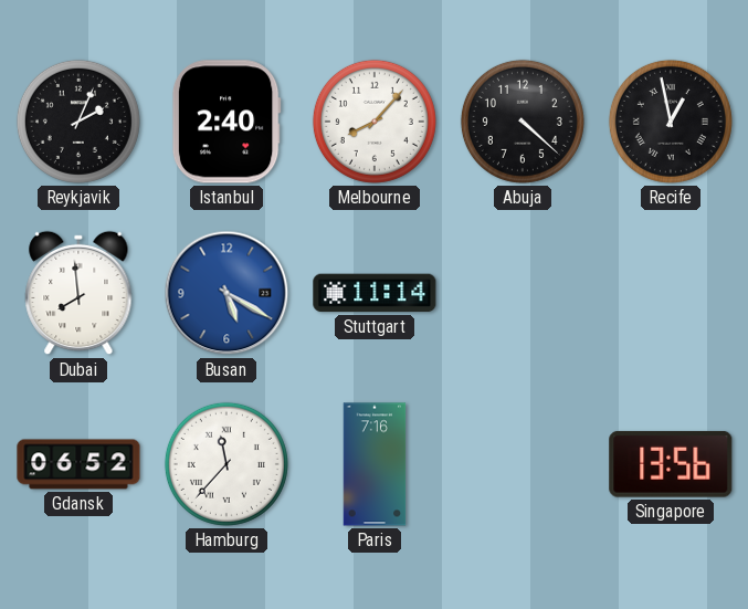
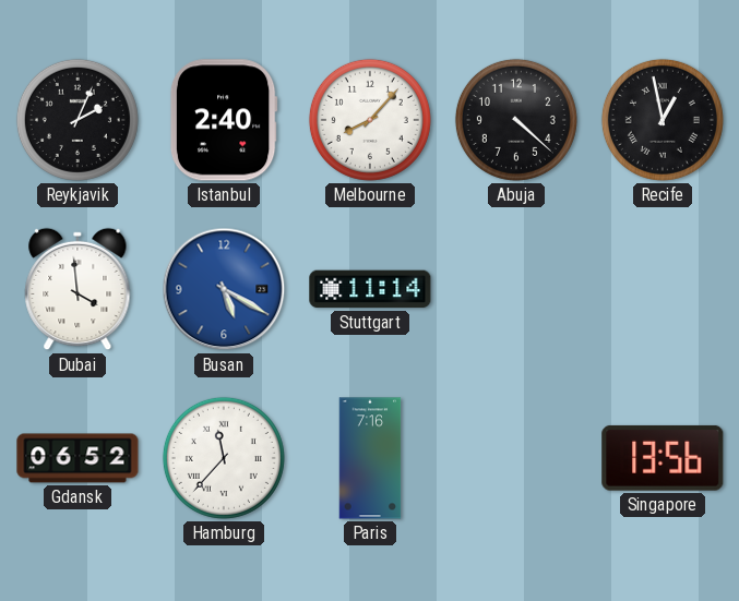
Dubai: 7:59 -> 3:59 (78, 289)
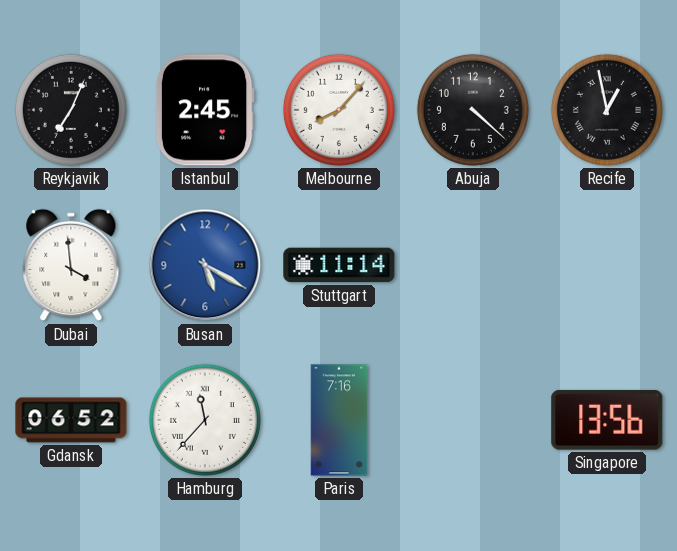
Reykjavik: 2:04 -> 7:04 (71, 110)
Istanbul: 2:40 -> 2:45 (205, 110)
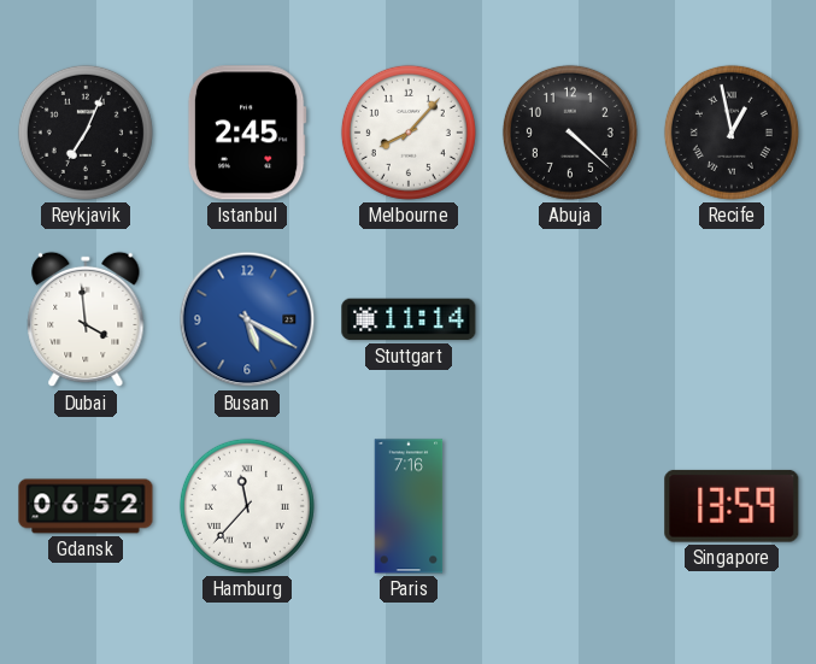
Singapore: 13:56 -> 13:59 (732, 506)
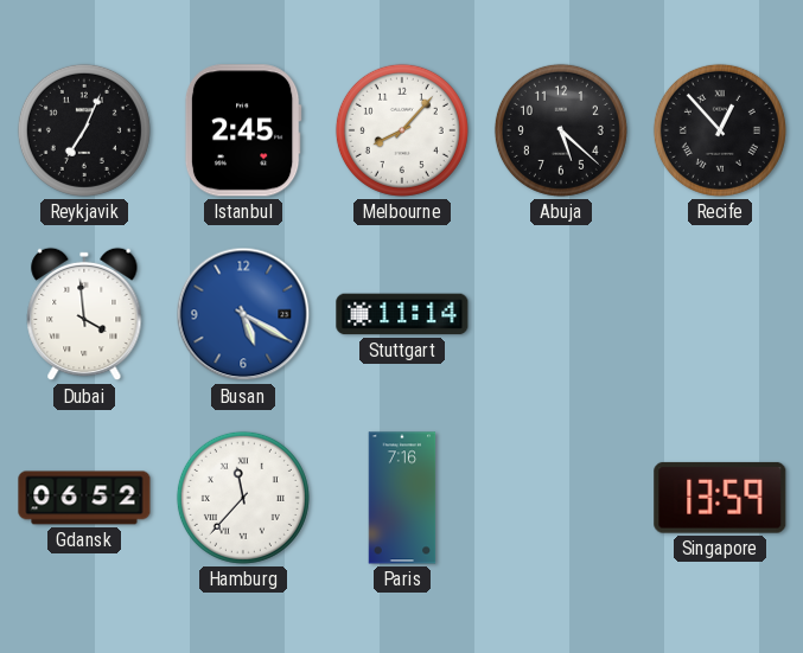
Abuja: 4:22 -> 5:22 (561, 130)
Recife: 12:58 -> 12:53 (720, 130)
